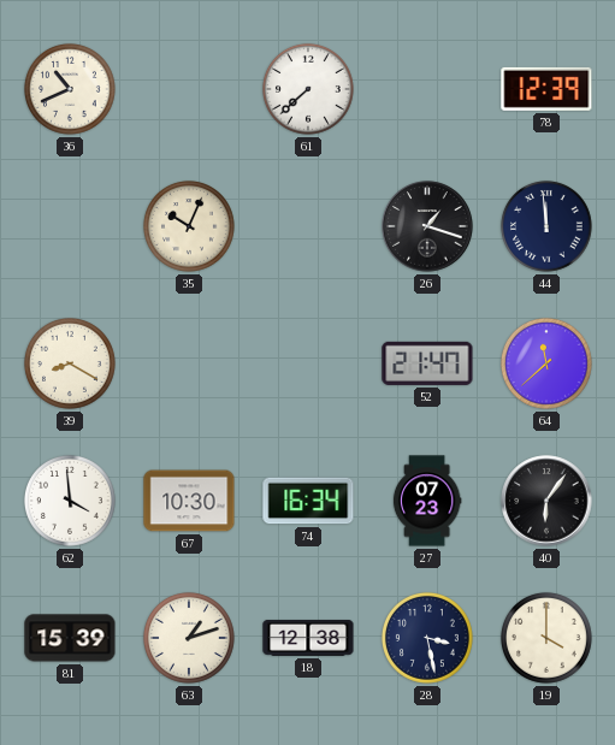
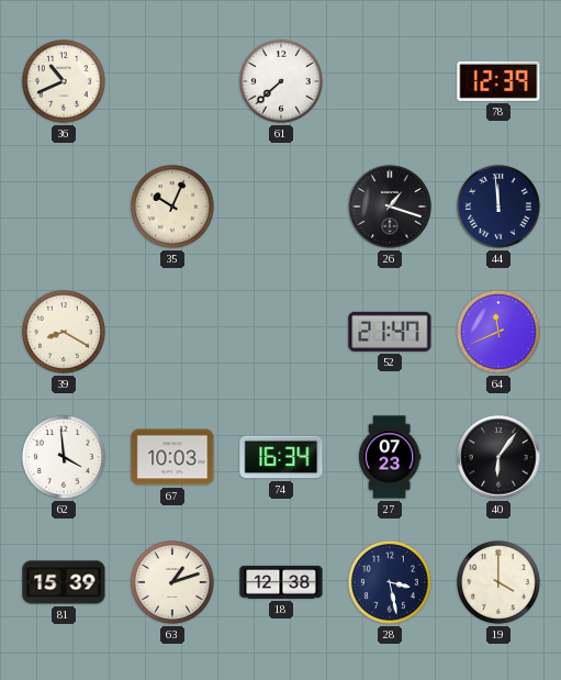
64: 11:38 -> 11:41 (498, 332)
67: 10:30 -> 10:03 (172, 457)
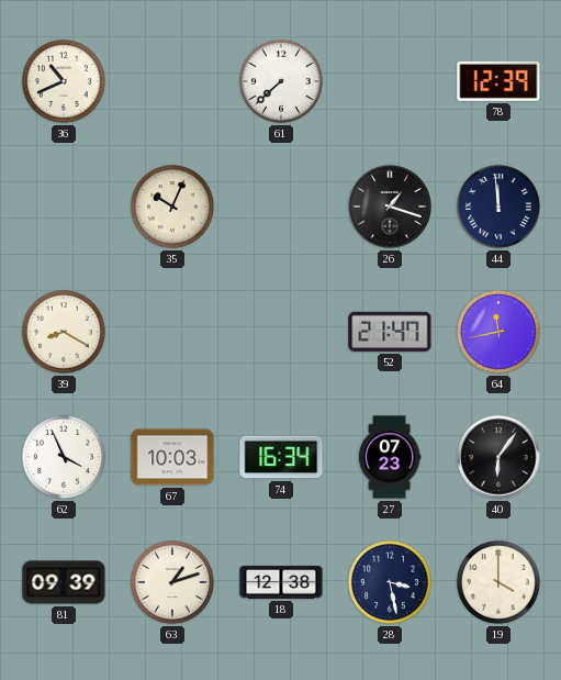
64: 11:41 -> 11:43 (498, 332)
62: 3:59 -> 3:56 (64, 457)
81: 15:39 -> 09:39 (64, 582)
